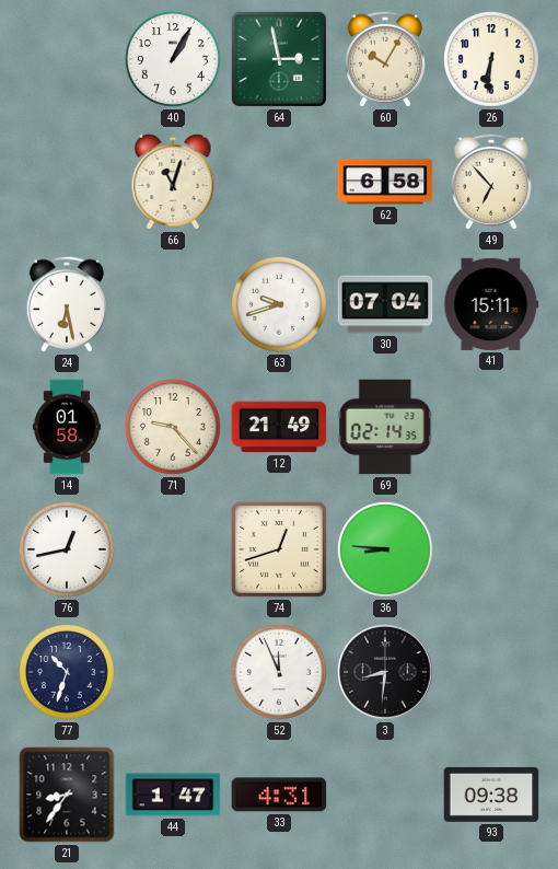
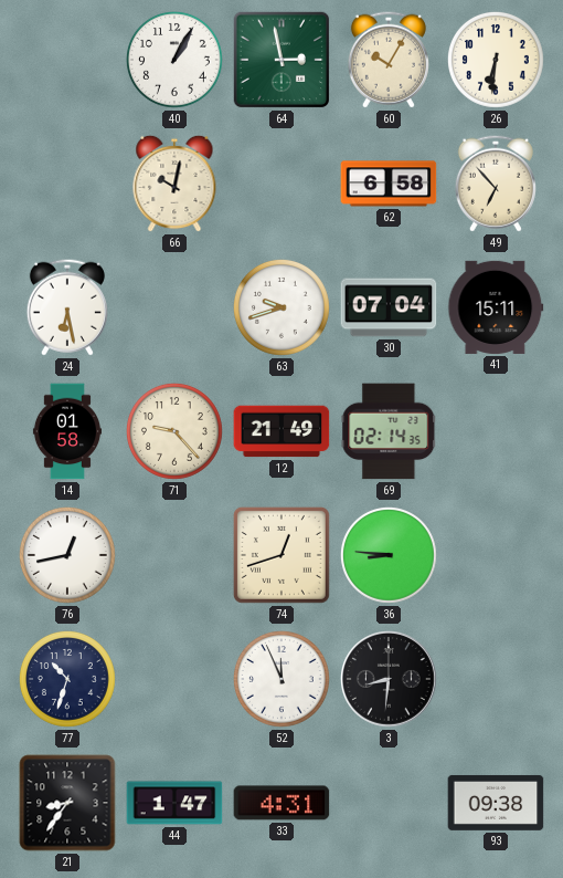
66: 11:03 -> 10:02 (174, 184)
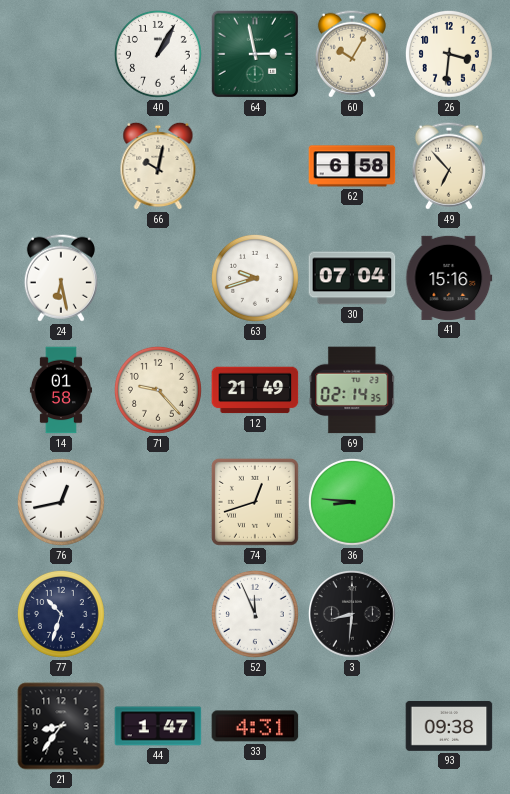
26: 6:31 -> 3:31 (450, 55)
41: 15:11 -> 15:16 (449, 278)
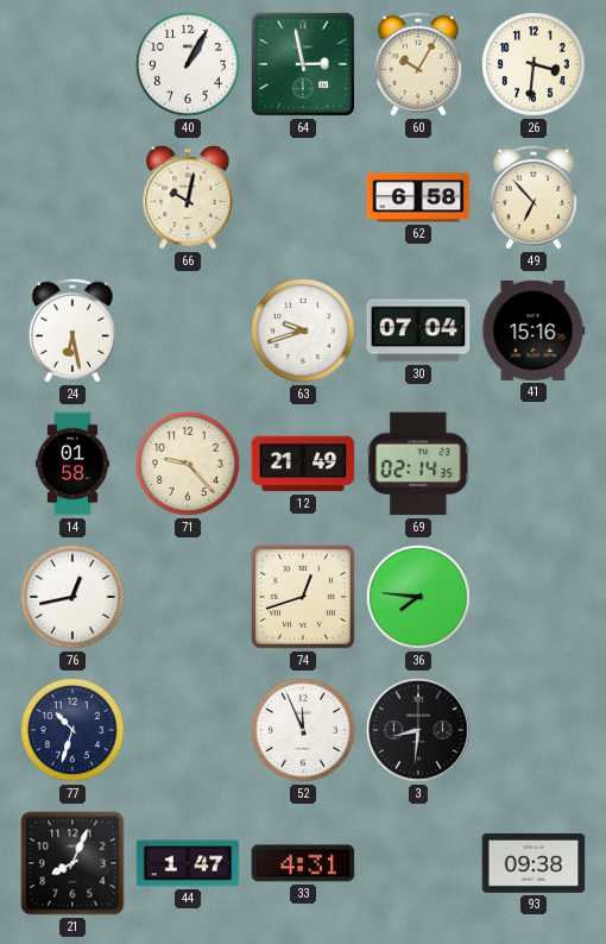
36: 8:46 -> 7:46 (419, 598)
21: 8:36 -> 8:04 (72, 863)
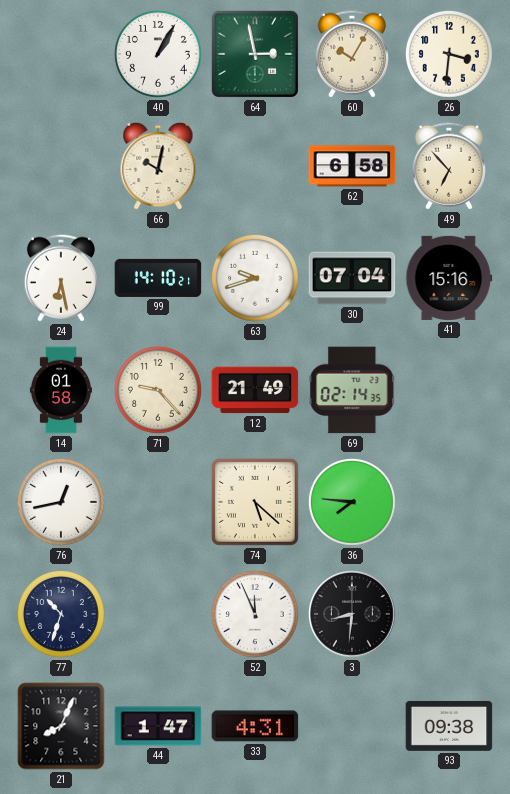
99: none -> 14:10 (158, 278)
74: 12:42 -> 5:22 (255, 502)
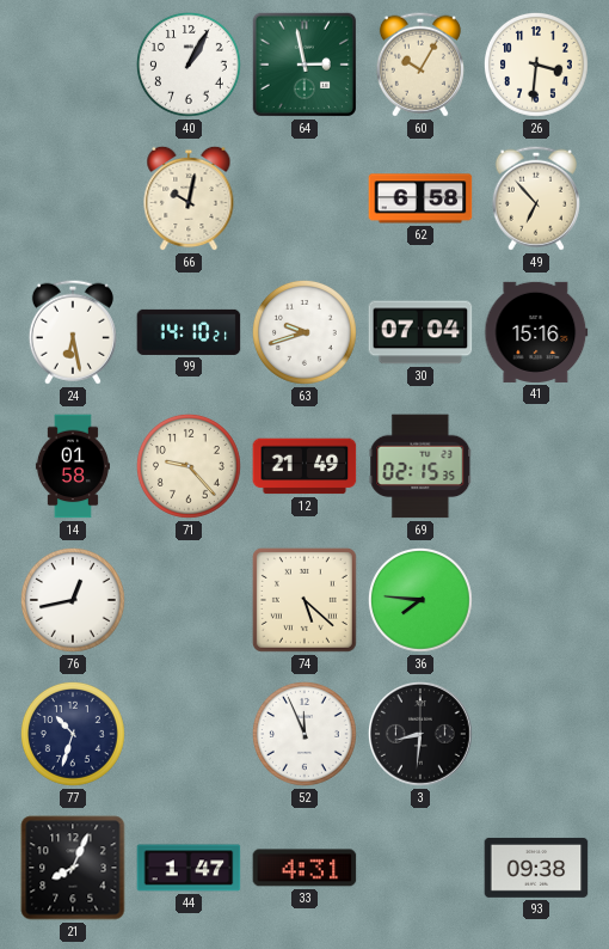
69: 02:14 -> 02:15 (420, 466)
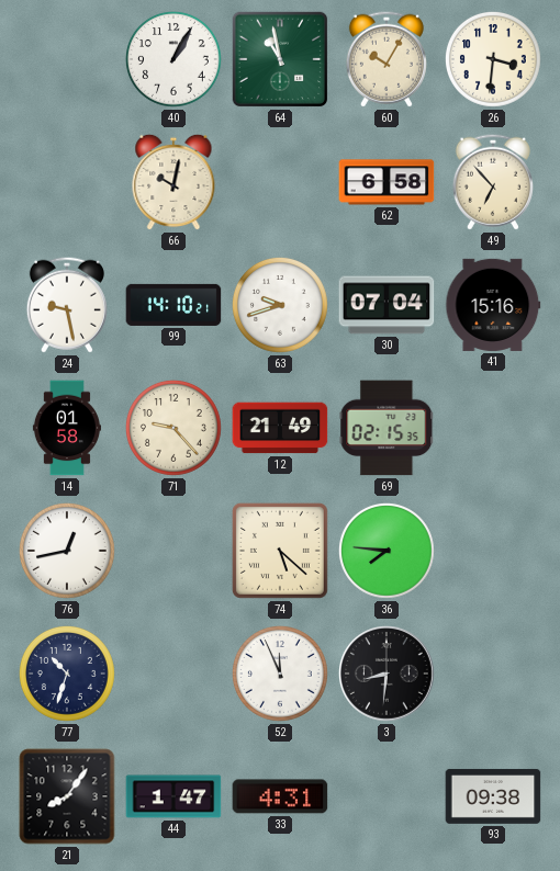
64: 2:58 -> 10:58 (280, 59)
24: 6:28 -> 9:28 (67, 305)
21: 8:04 -> 8:06 (67, 796)
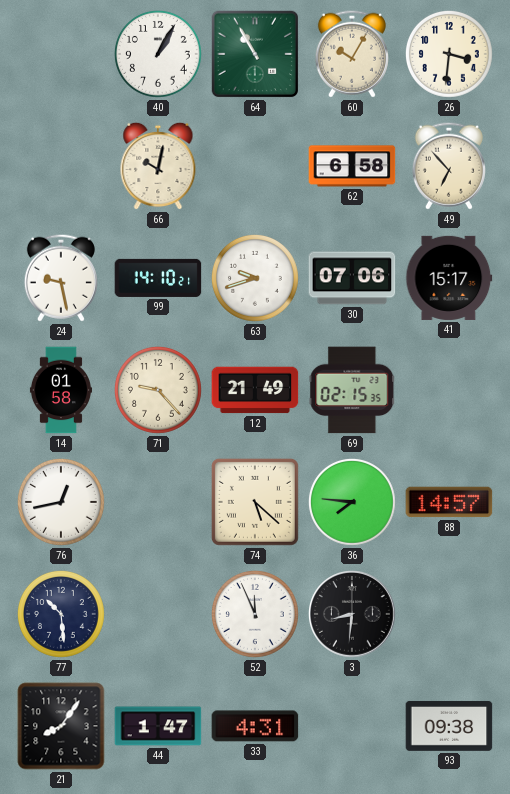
64: 10:58 -> 10:55 (255, 54)
30: 07:04 -> 07:06 (352, 278)
41: 15:16 -> 15:17 (449, 278)
88: none -> 14:57 (449, 502)
77: 10:33 -> 10:29 (62, 615)
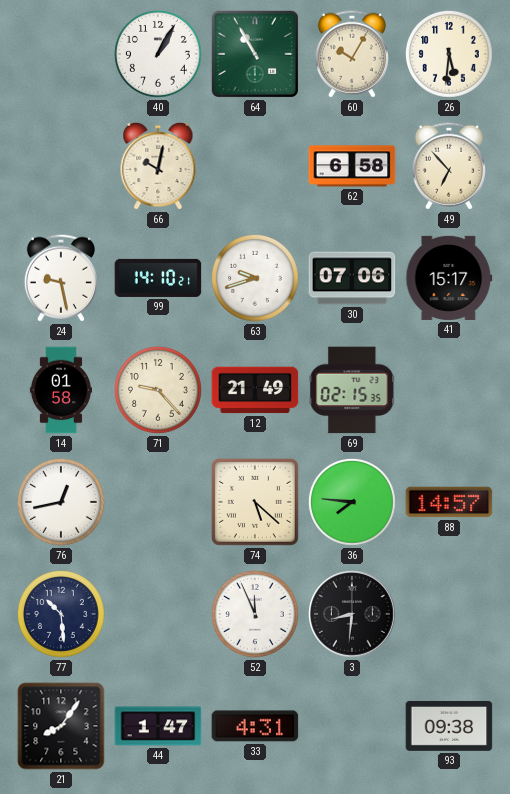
26: 3:31 -> 5:31 (450, 55)
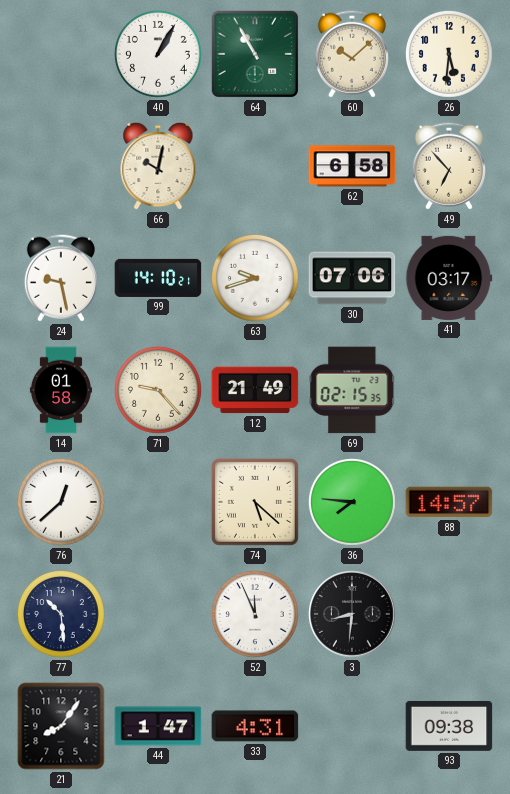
60: 10:05 -> 10:08 (352, 54)
41: 15:17 -> 03:17 (449, 278)
76: 12:43 -> 12:38 (62, 503)
